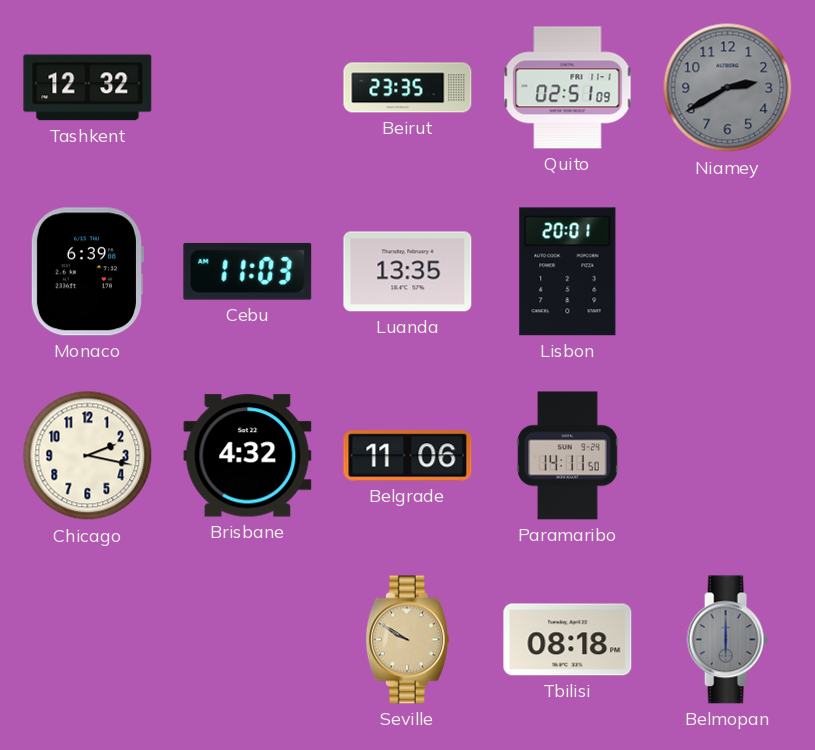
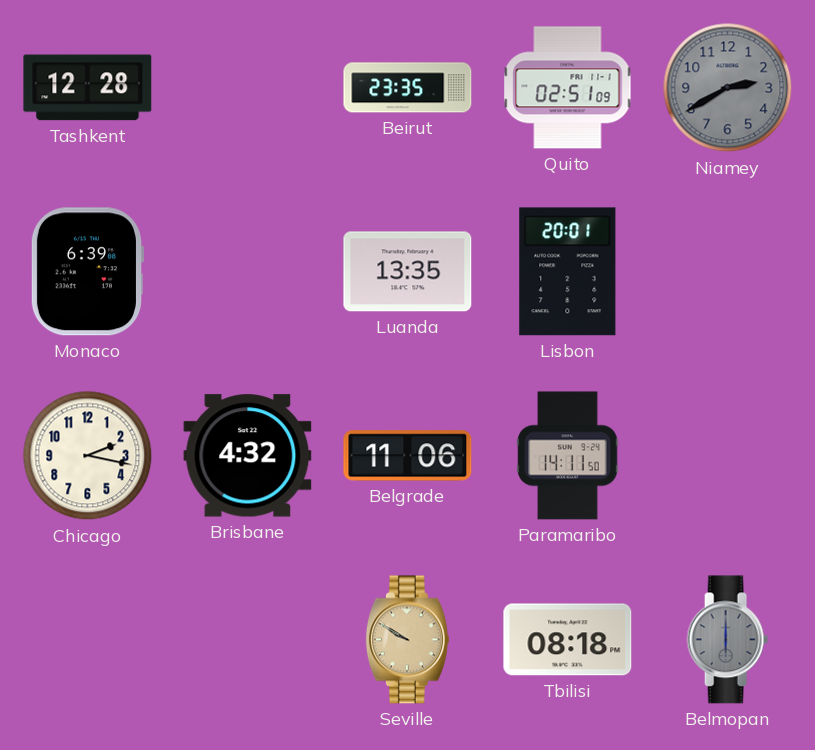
Tashkent: 12:32 -> 12:28 (88, 88)
Cebu: 11:03 -> none (248, 271)
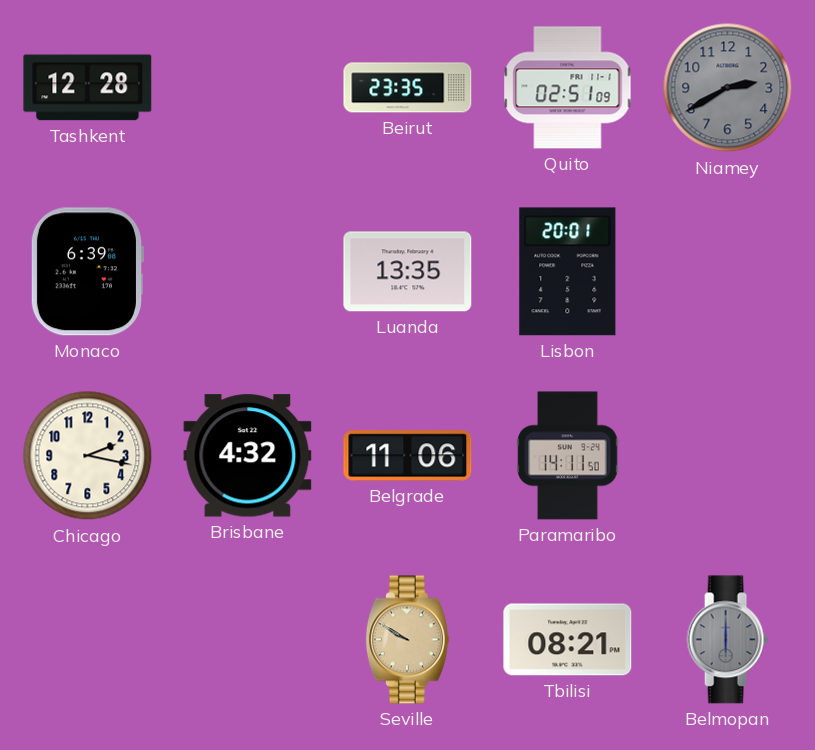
Tbilisi: 08:18 -> 08:21 (568, 640)
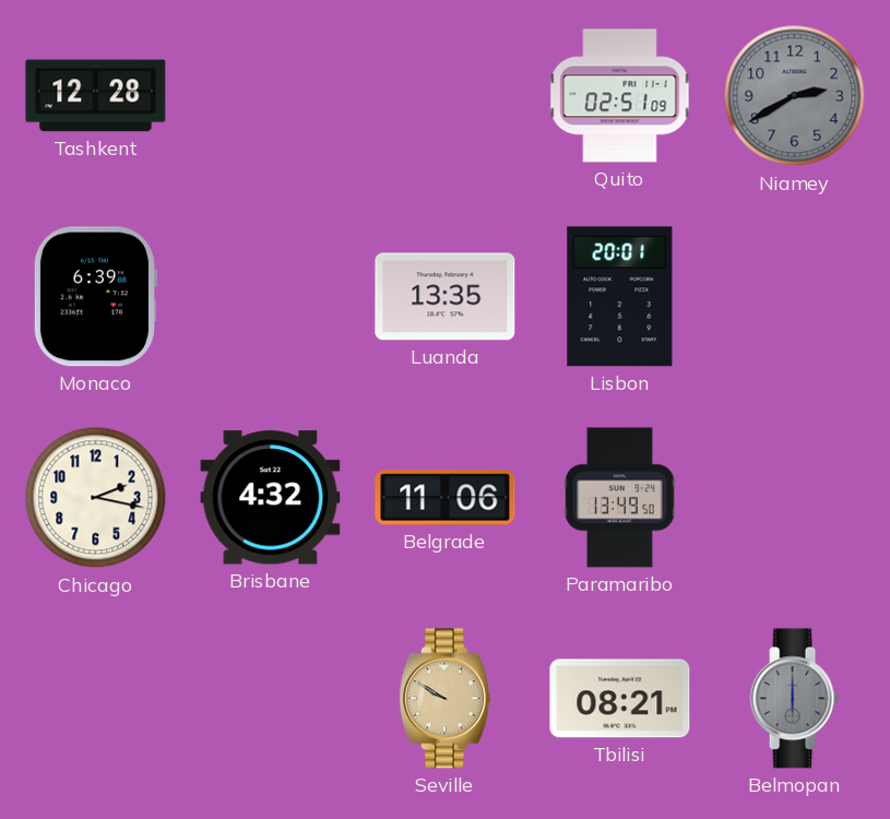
Beirut: 23:35 -> none (408, 88)
Paramaribo: 14:11 -> 13:49 (620, 498)
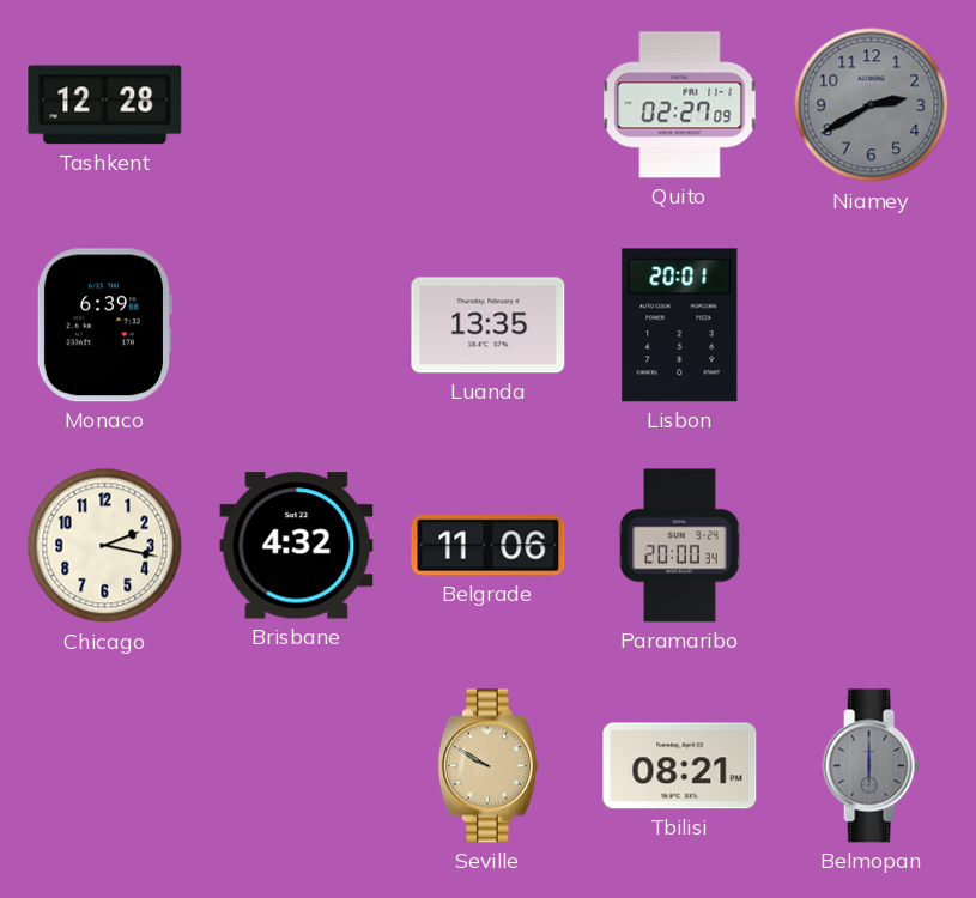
Quito: 02:51 -> 02:27 (680, 105)
Paramaribo: 13:49 -> 20:00 (680, 546)
